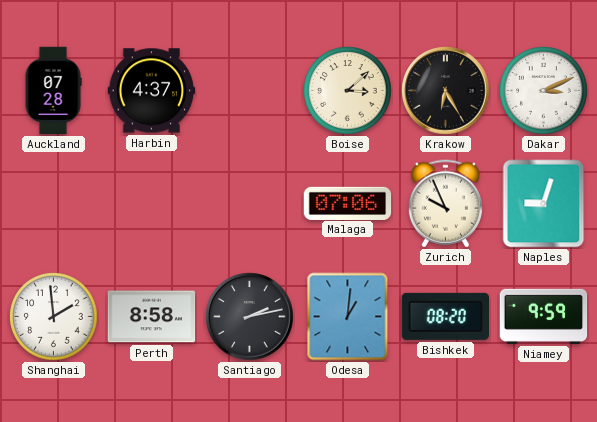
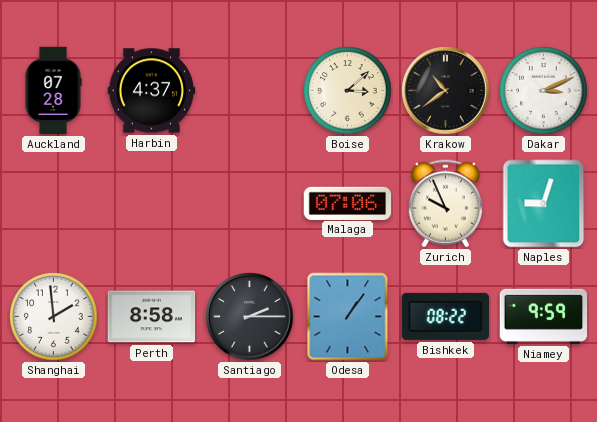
Krakow: 6:25 -> 10:39 (446, 91)
Santiago: 2:13 -> 2:15 (250, 317)
Odesa: 1:01 -> 1:06 (348, 317)
Bishkek: 08:20 -> 08:22 (445, 316)
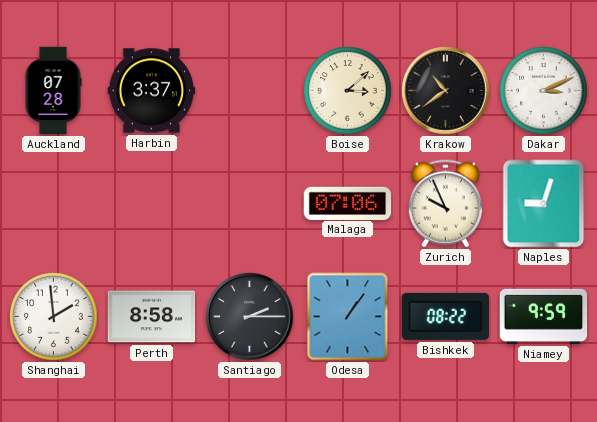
Harbin: 4:37 -> 3:37 (152, 91)
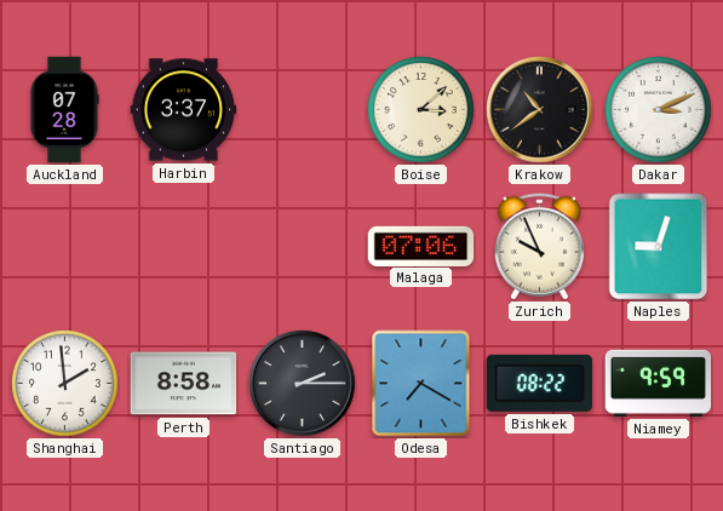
Odesa: 1:06 -> 7:20 (421, 384)
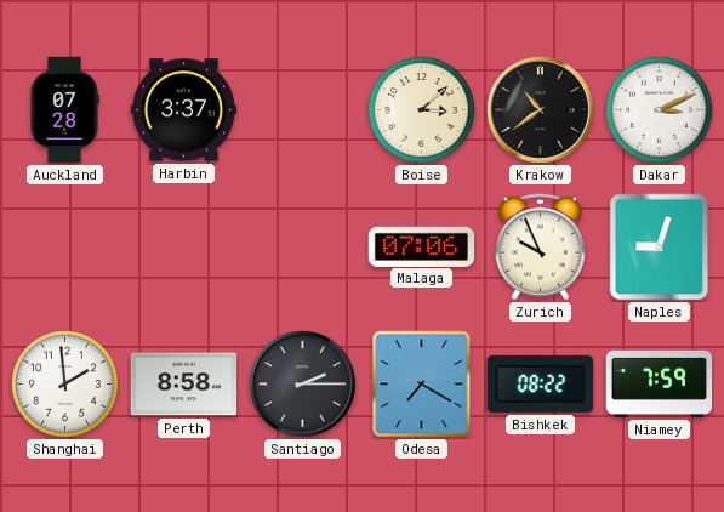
Niamey: 9:59 -> 7:59 (660, 383)
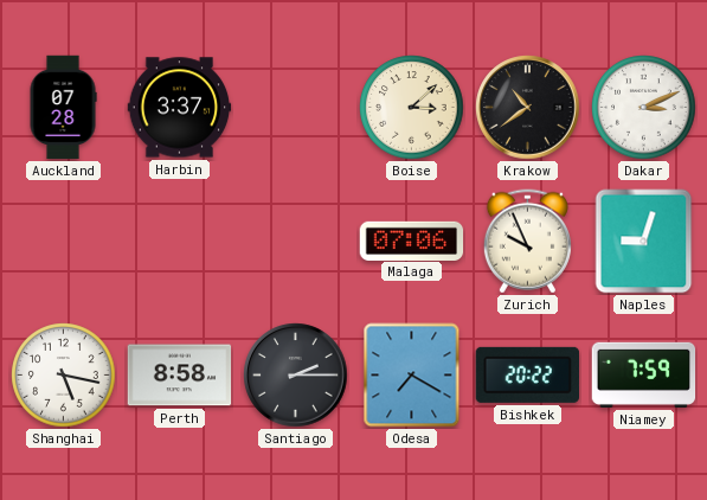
Shanghai: 1:59 -> 5:17 (64, 376)
Bishkek: 08:22 -> 20:22 (527, 374)
